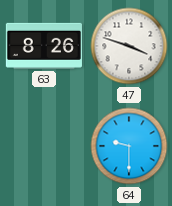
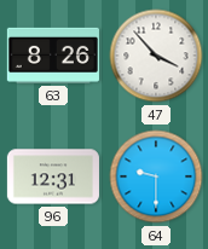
47: 3:48 -> 3:53 (156, 56)
96: none -> 12:31 (53, 176)
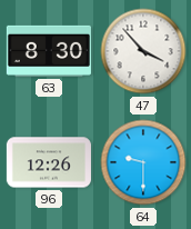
63: 8:26 -> 8:30 (49, 51)
96: 12:31 -> 12:26 (49, 162)
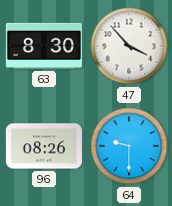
96: 12:26 -> 08:26 (44, 146)
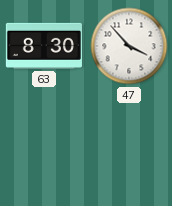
96: 08:26 -> none (44, 146)
64: 9:30 -> none (129, 146)
